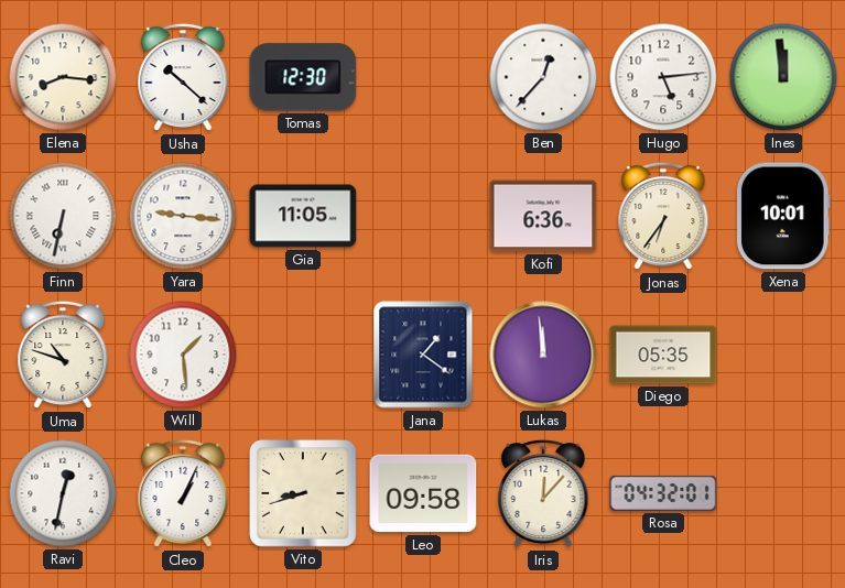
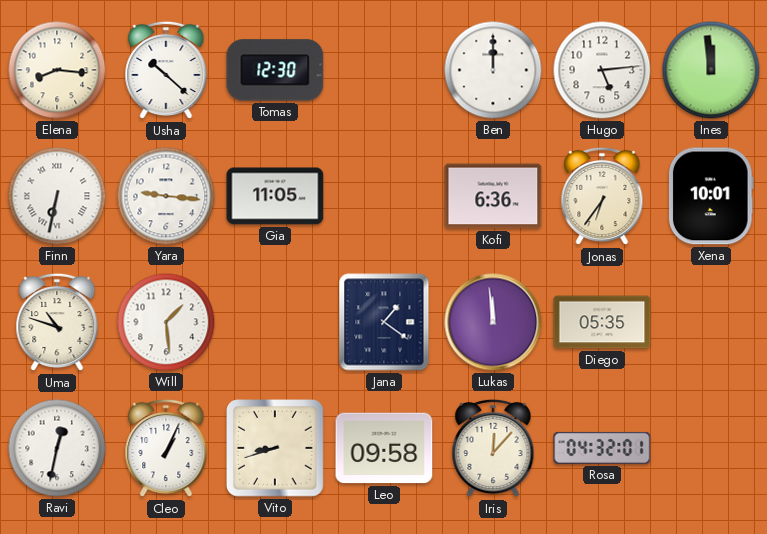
Ben: 12:37 -> 12:00 (493, 70)
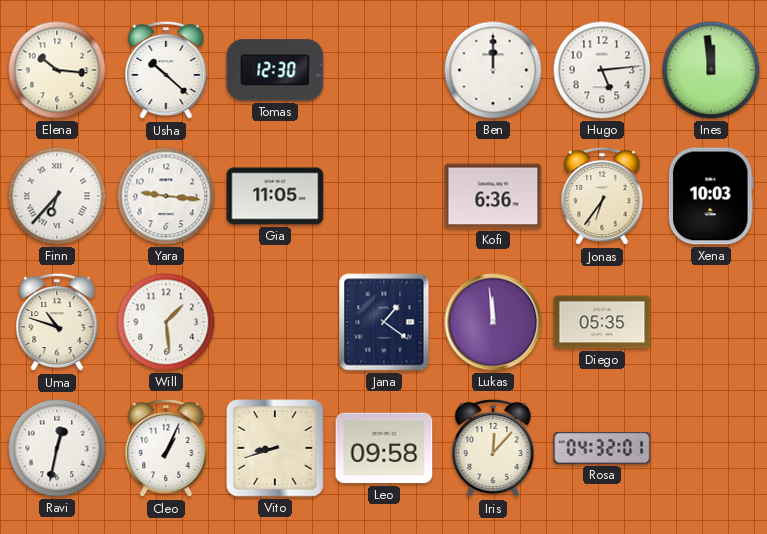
Elena: 8:16 -> 10:16 (57, 70)
Finn: 6:32 -> 6:37 (57, 196)
Xena: 10:01 -> 10:03 (711, 196)
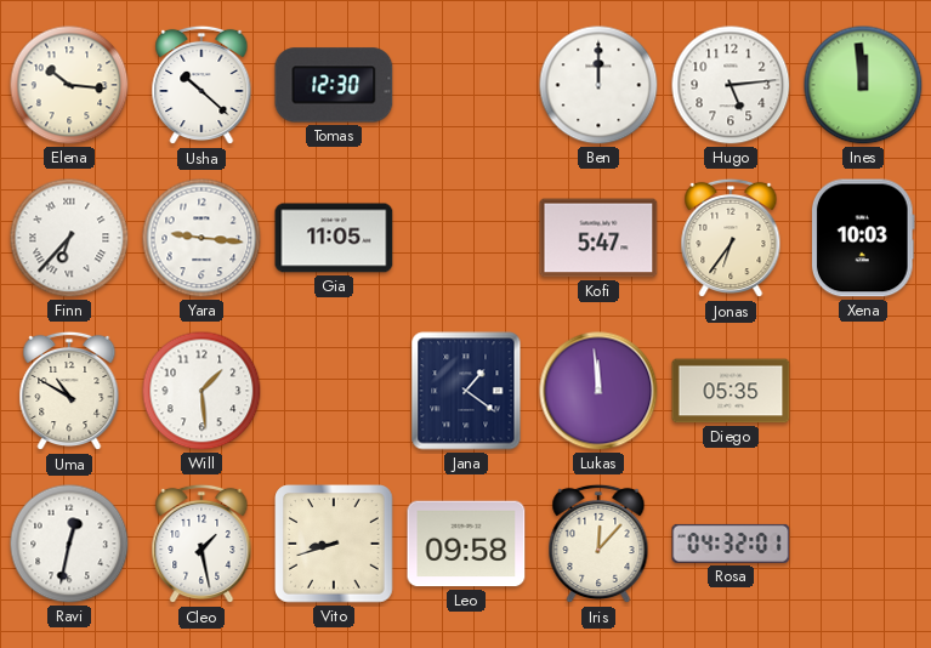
Kofi: 6:36 -> 5:47 (598, 238)
Uma: 10:48 -> 10:50 (69, 391)
Cleo: 1:04 -> 1:28 (201, 544)
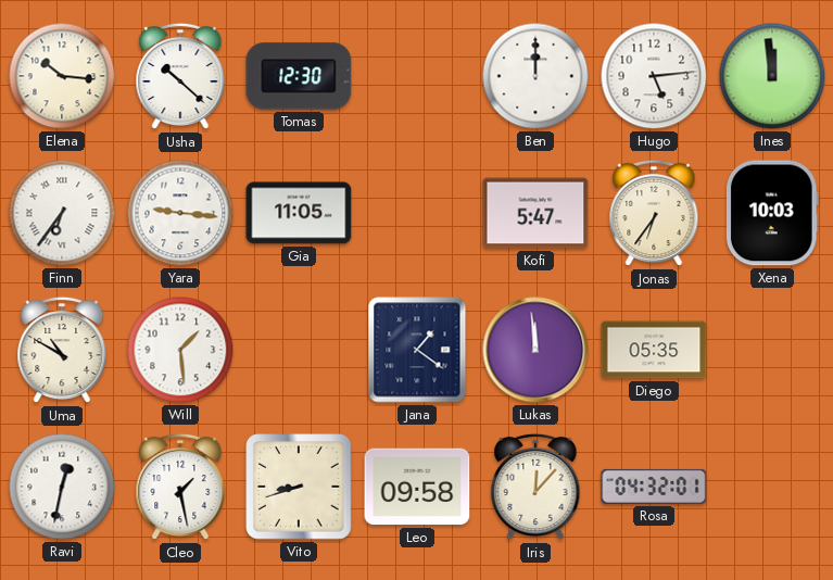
Finn: 6:37 -> 6:36 (62, 213)
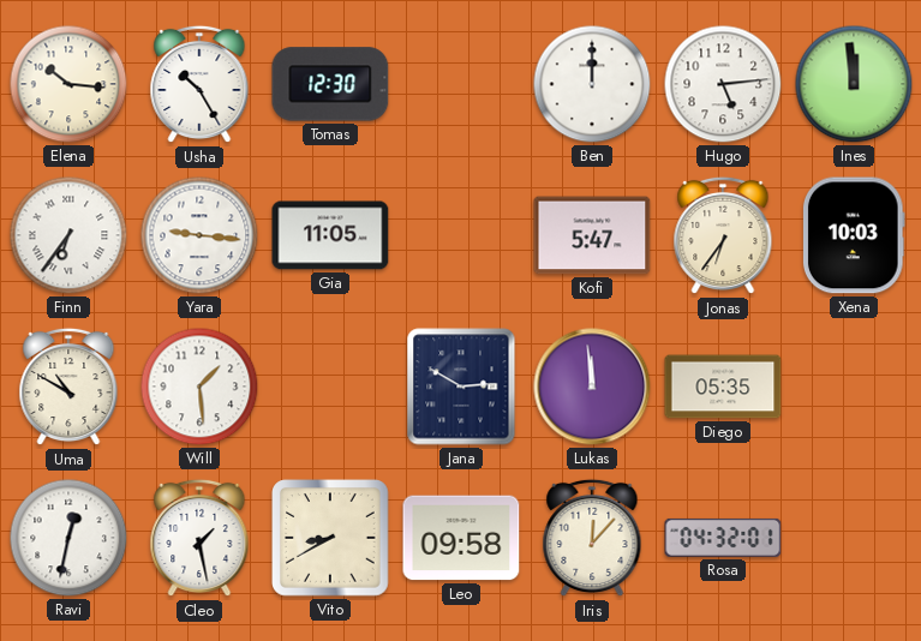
Usha: 10:22 -> 10:25 (199, 84)
Jana: 1:21 -> 2:50 (461, 387)
Vito: 8:42 -> 8:40 (330, 538)
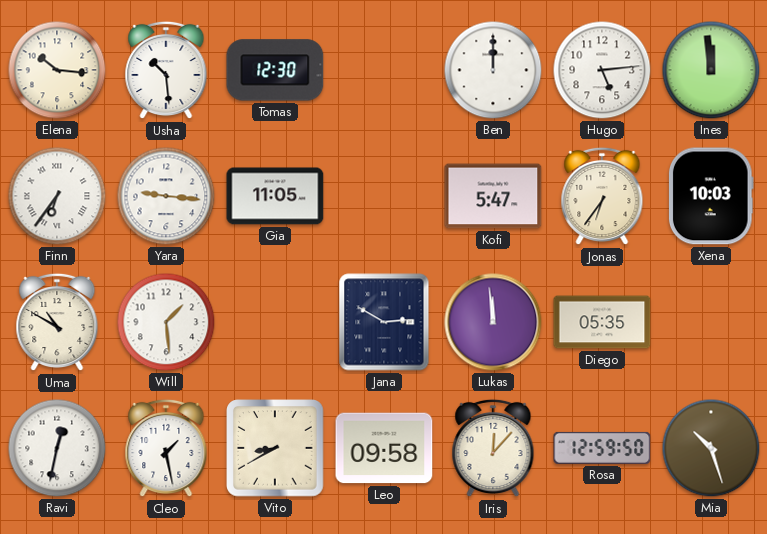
Usha: 10:25 -> 10:29 (166, 70)
Rosa: 04:32 -> 12:59 (602, 448)
Mia: none -> 10:27 (711, 448)
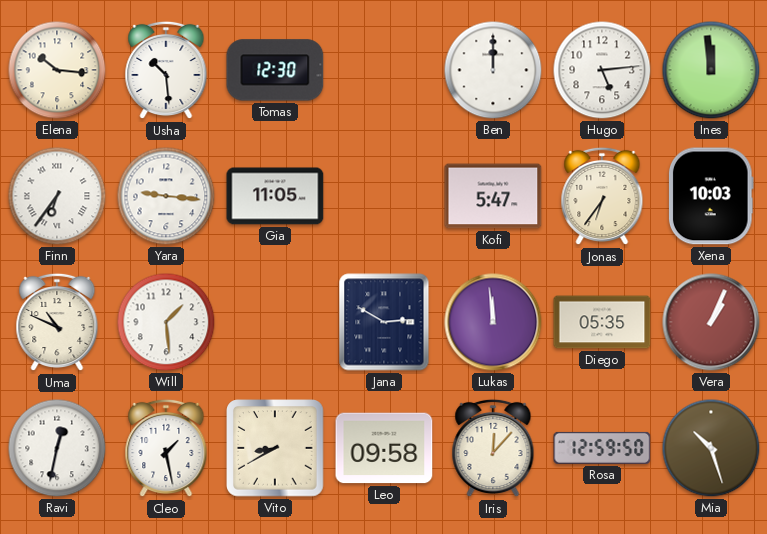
Uma: 10:50 -> 10:49 (57, 322)
Vera: none -> 1:04 (711, 322)
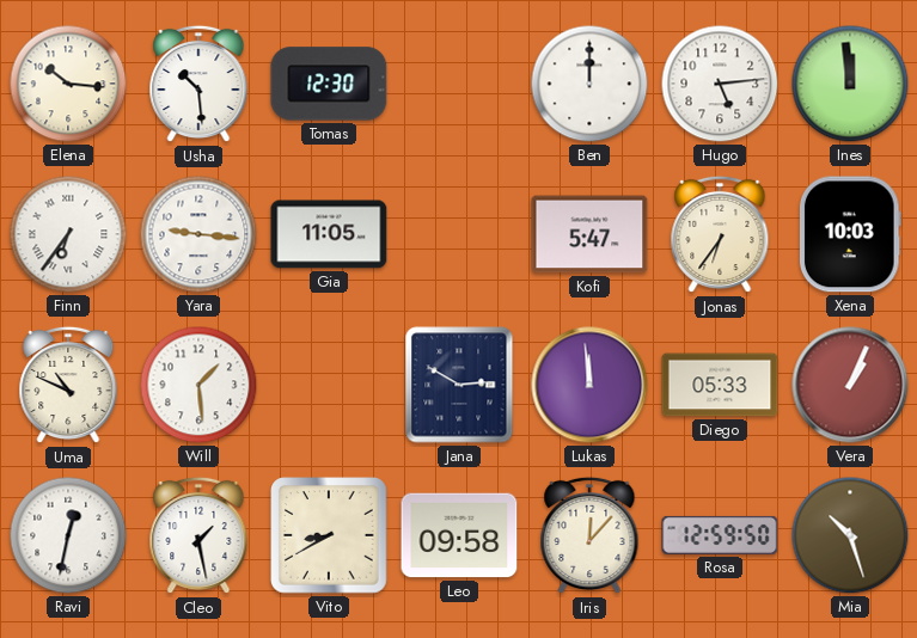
Diego: 05:35 -> 05:33 (720, 385)
